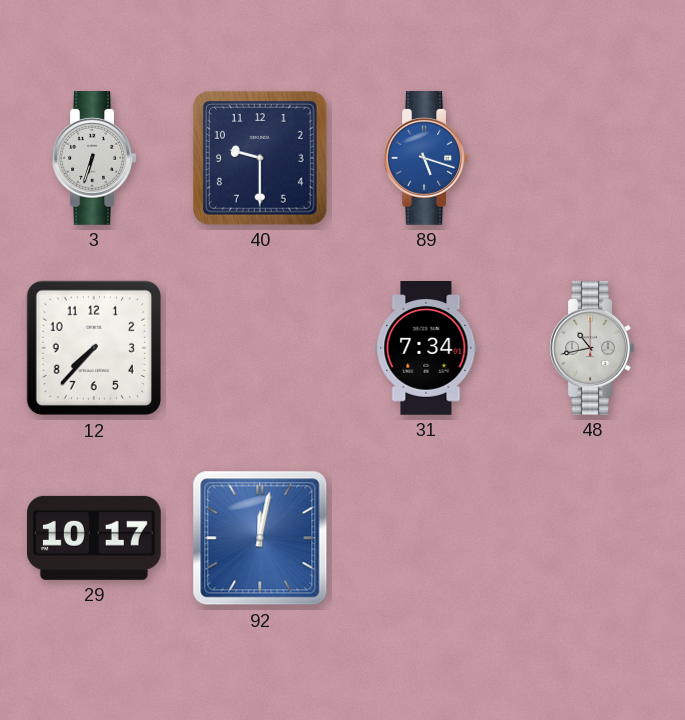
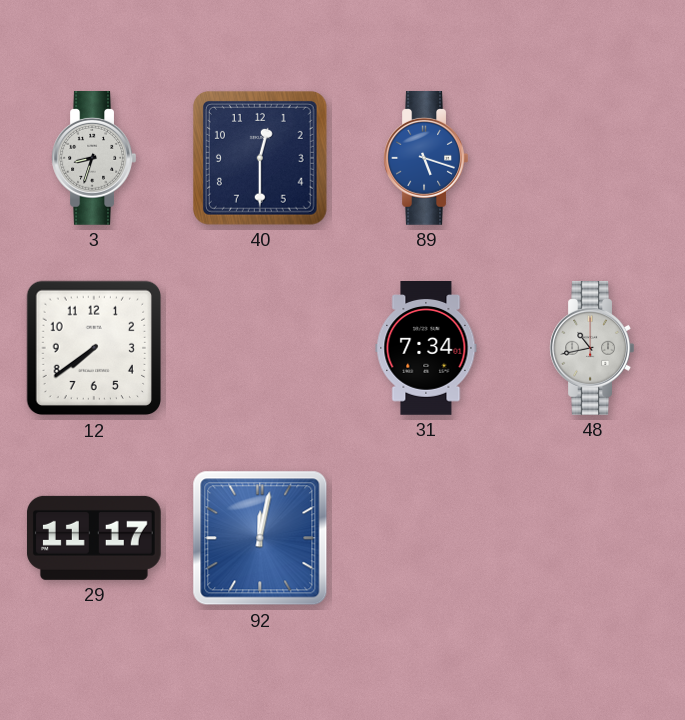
3: 6:33 -> 8:33 (94, 159)
40: 9:30 -> 12:30 (261, 159)
12: 7:37 -> 7:39 (94, 348)
29: 10:17 -> 11:17 (94, 538)
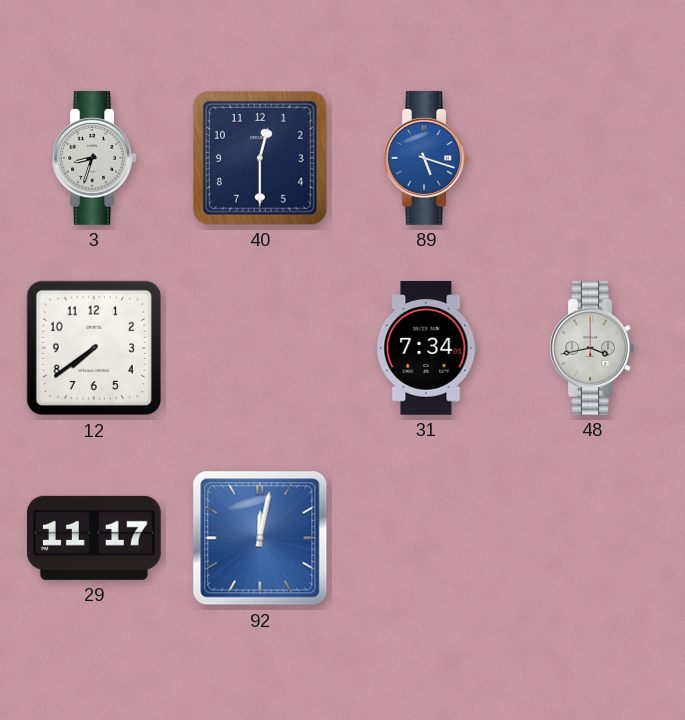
48: 10:43 -> 3:43 (592, 349)
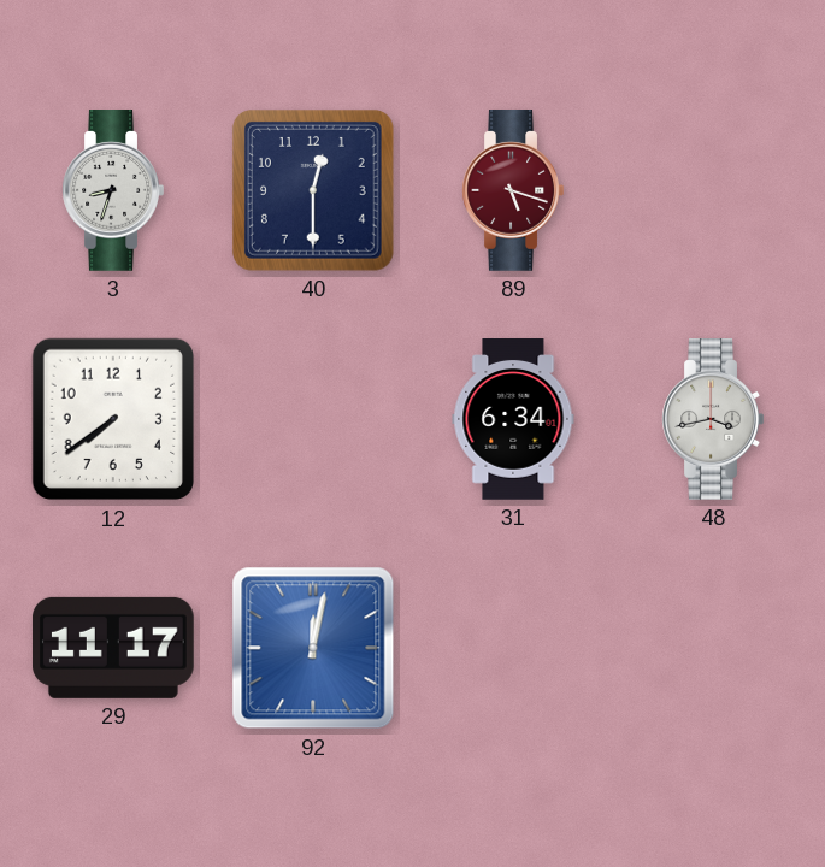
89 dial: blue -> burgundy (513, 191)
31: 7:34 -> 6:34 (513, 419)
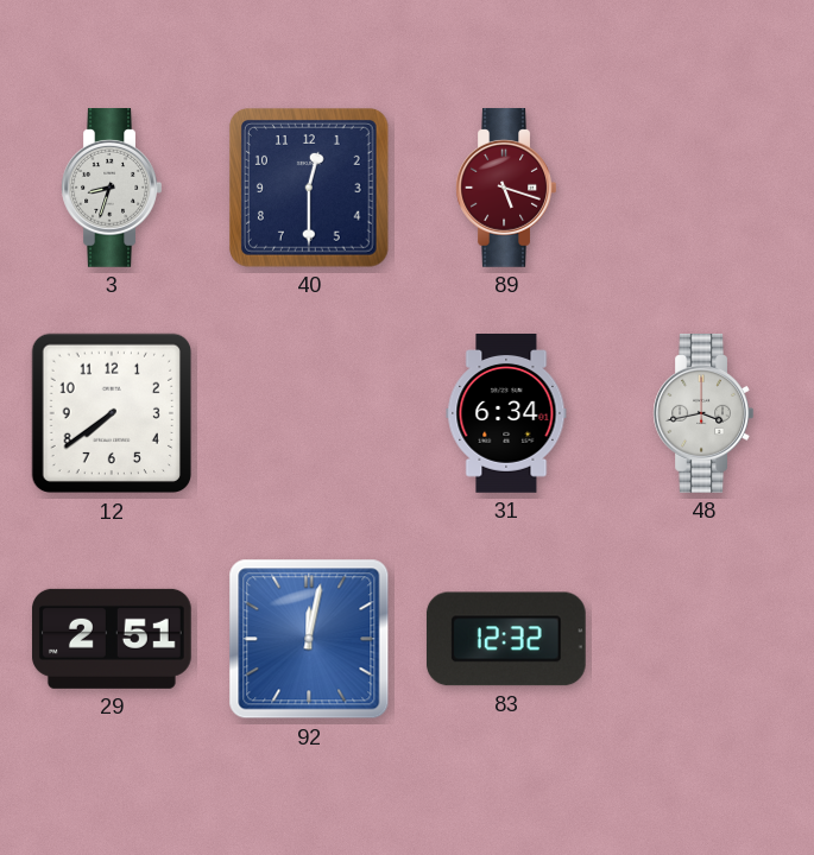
29: 11:17 -> 2:51 (112, 639)
83: none -> 12:32 (506, 639)
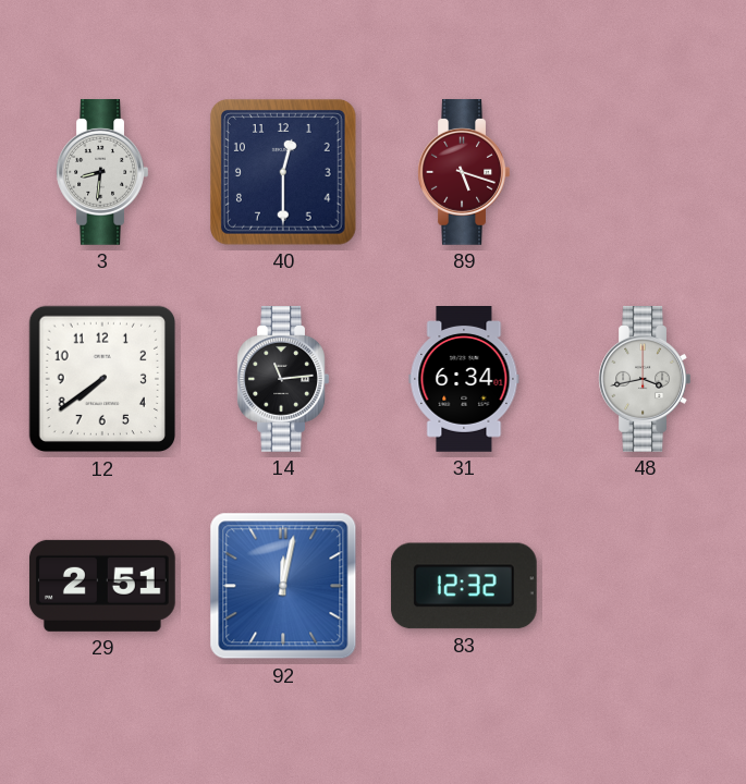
3: 8:33 -> 8:31 (102, 173)
14: none -> 11:14 (283, 380)
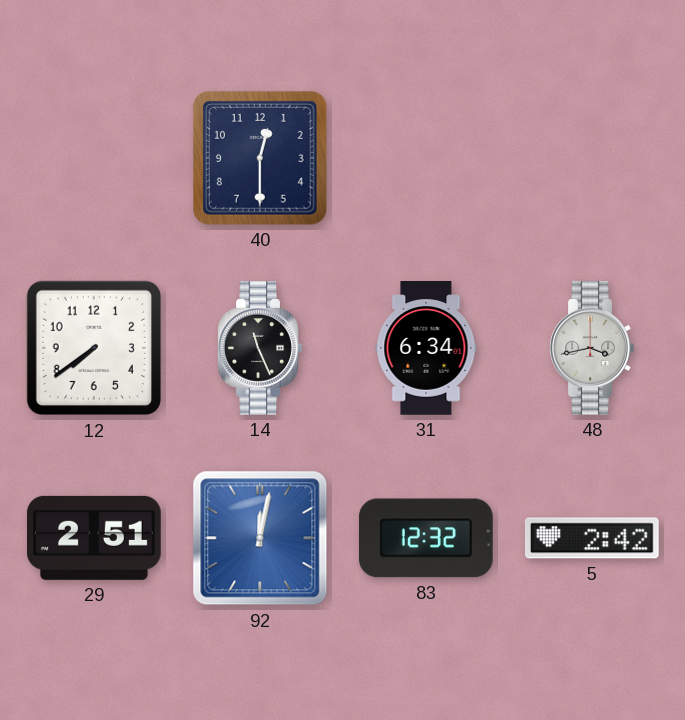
3: 8:31 -> none (102, 173)
89: 5:18 -> none (464, 173)
14: 11:14 -> 11:26 (260, 349)
5: none -> 2:42 (592, 538)
